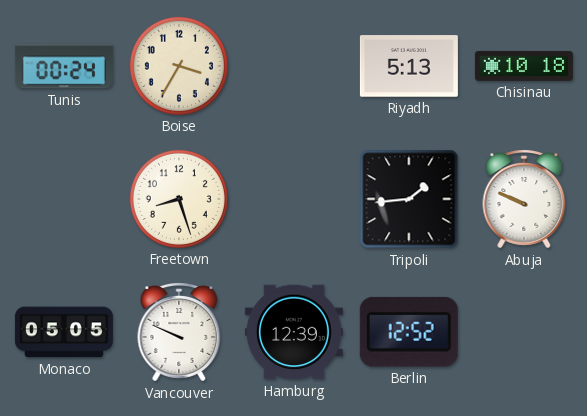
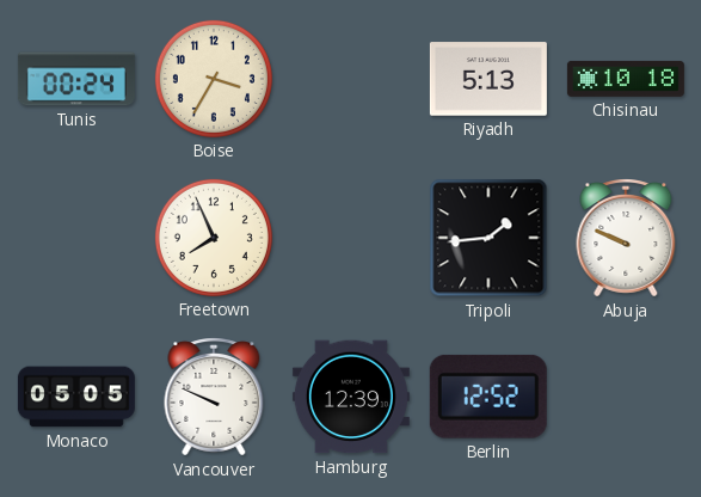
Freetown: 8:27 -> 7:56 (214, 238)
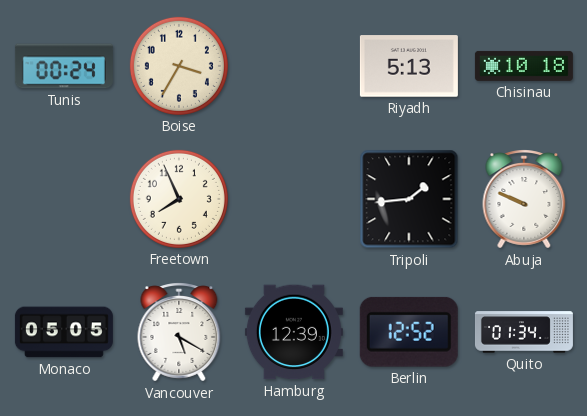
Vancouver: 9:49 -> 5:20 (179, 332)
Quito: none -> 01:34 (524, 332)
